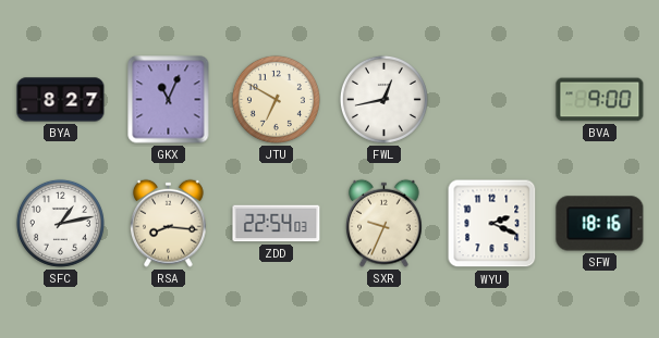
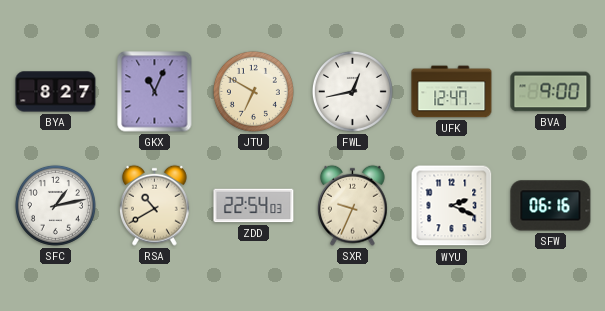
UFK: none -> 12:47 (452, 92)
RSA: 8:16 -> 10:40 (155, 205)
SFW: 18:16 -> 06:16 (551, 206)
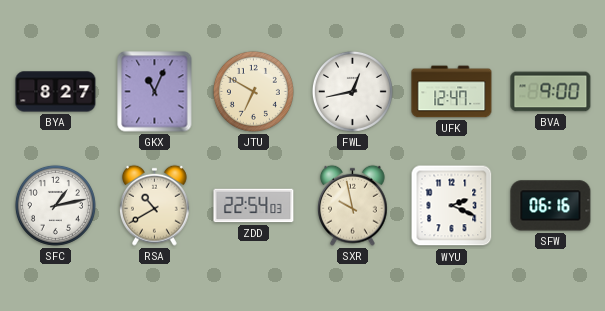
SXR: 9:34 -> 9:58 (353, 205)
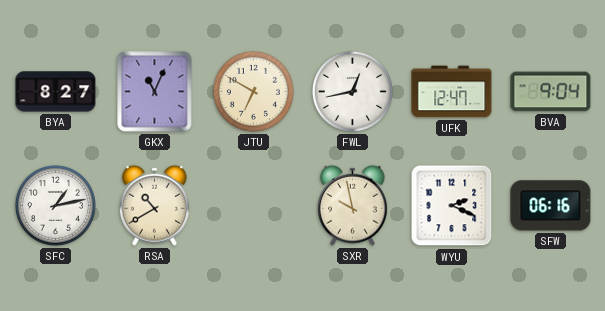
BVA: 9:00 -> 9:04 (551, 92)
ZDD: 22:54 -> none (254, 206)
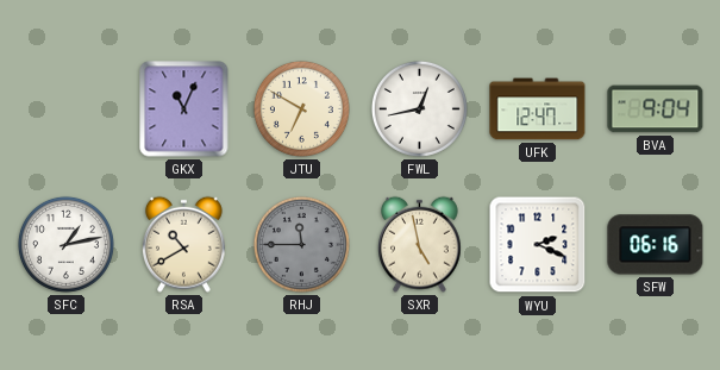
BYA: 8:27 -> none (56, 92)
RHJ: none -> 11:45 (301, 244)
SXR: 9:58 -> 4:58 (420, 244)
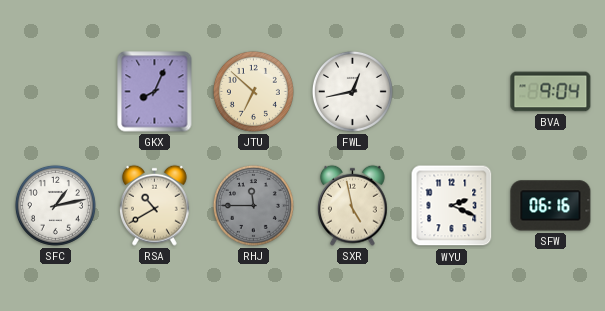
GKX: 11:04 -> 8:04 (155, 92)
JTU: 6:50 -> 6:52 (253, 91)
UFK: 12:47 -> none (538, 109)
